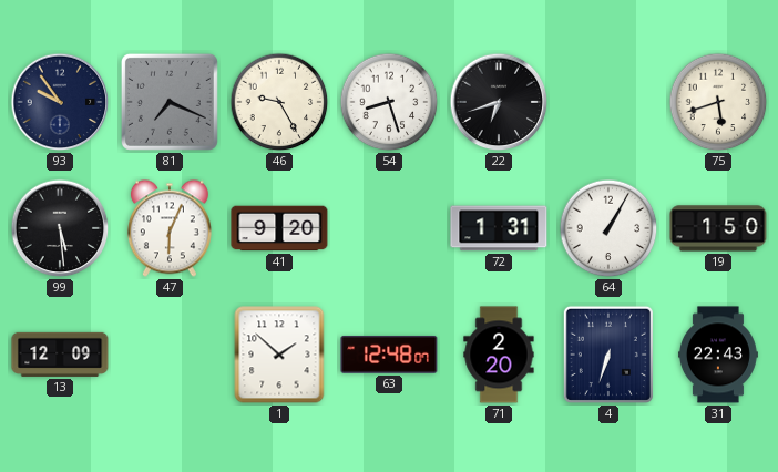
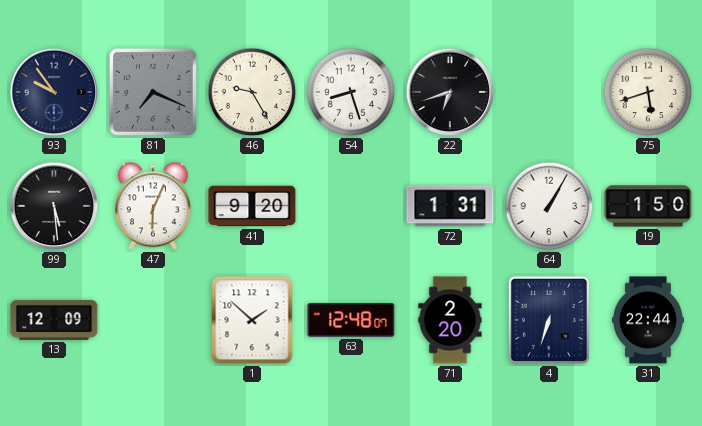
31: 22:43 -> 22:44 (648, 320)
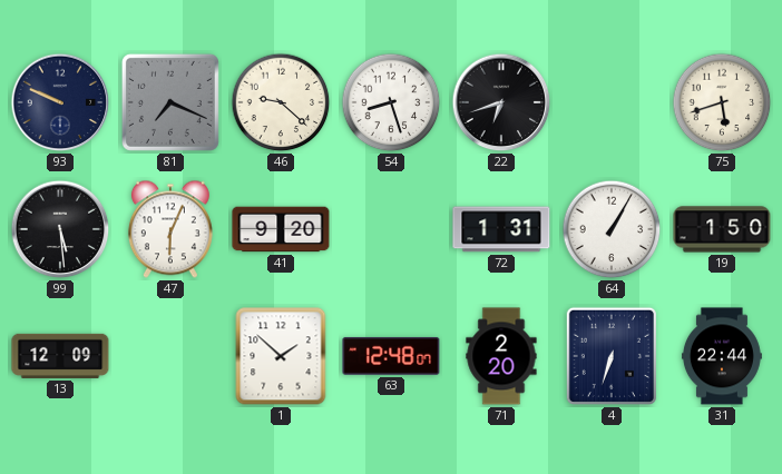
93: 9:54 -> 9:49 (60, 102)
46: 9:25 -> 9:22 (281, 102)
